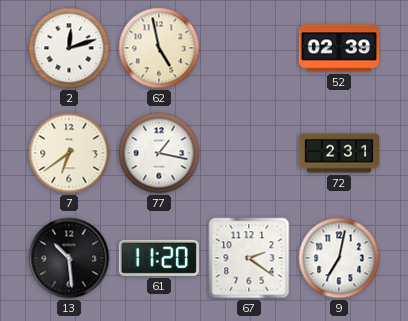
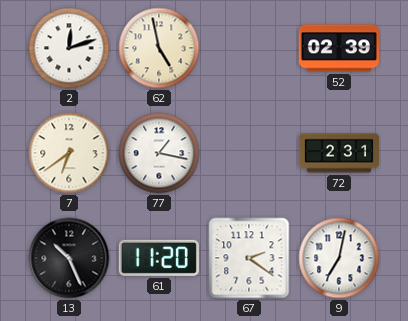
13: 10:29 -> 10:26 (69, 258)
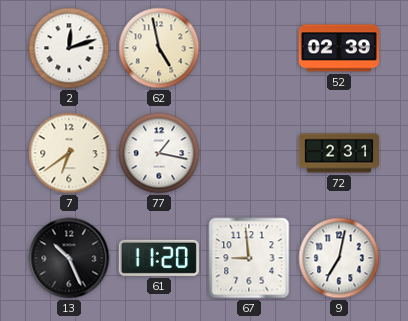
67: 2:21 -> 8:59 (249, 258)
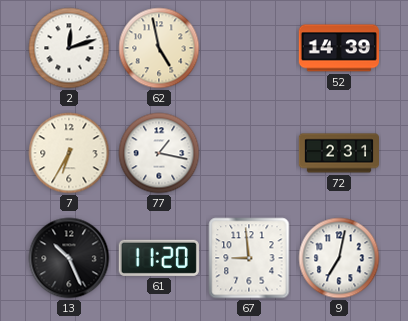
52: 02:39 -> 14:39 (339, 48)
7: 6:39 -> 6:35 (69, 153)
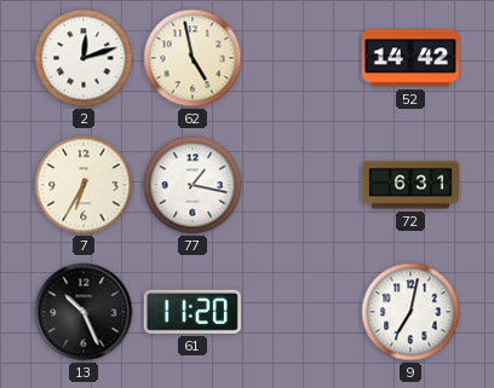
52: 14:39 -> 14:42 (410, 58)
72: 2:31 -> 6:31 (409, 185)
67: 8:59 -> none (249, 258)
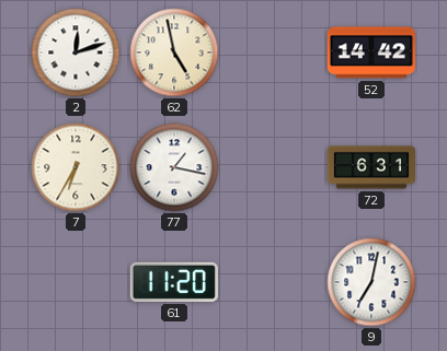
13: 10:26 -> none (84, 312)
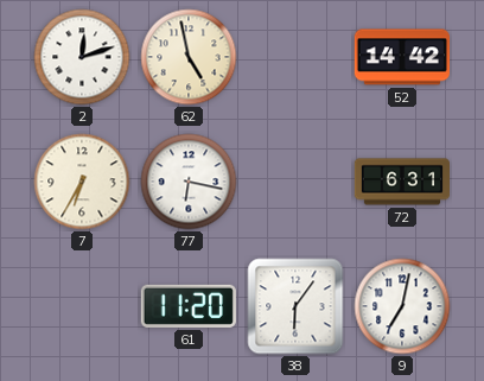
77: 1:17 -> 6:17 (189, 182)
38: none -> 6:06 (295, 306)
